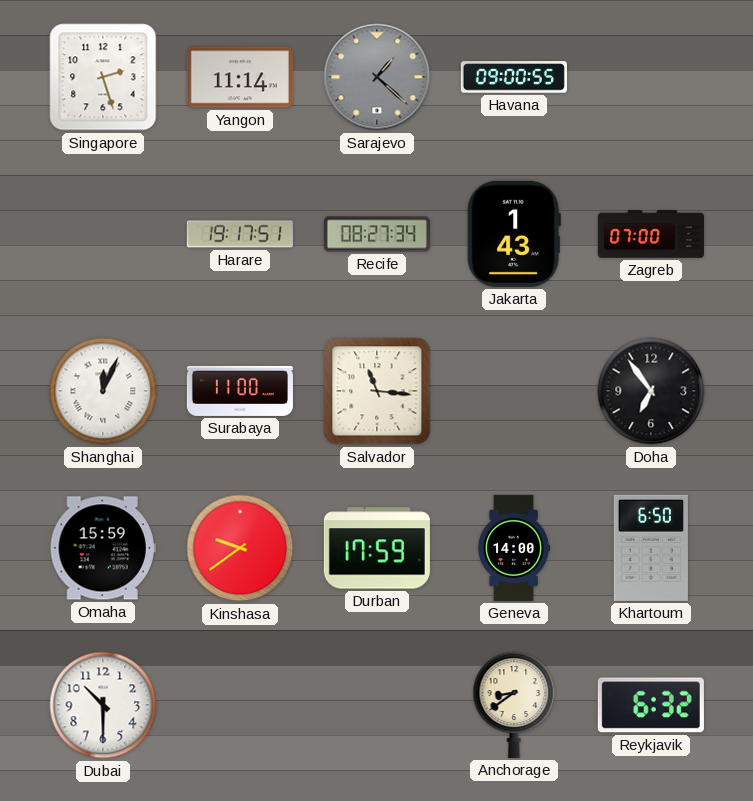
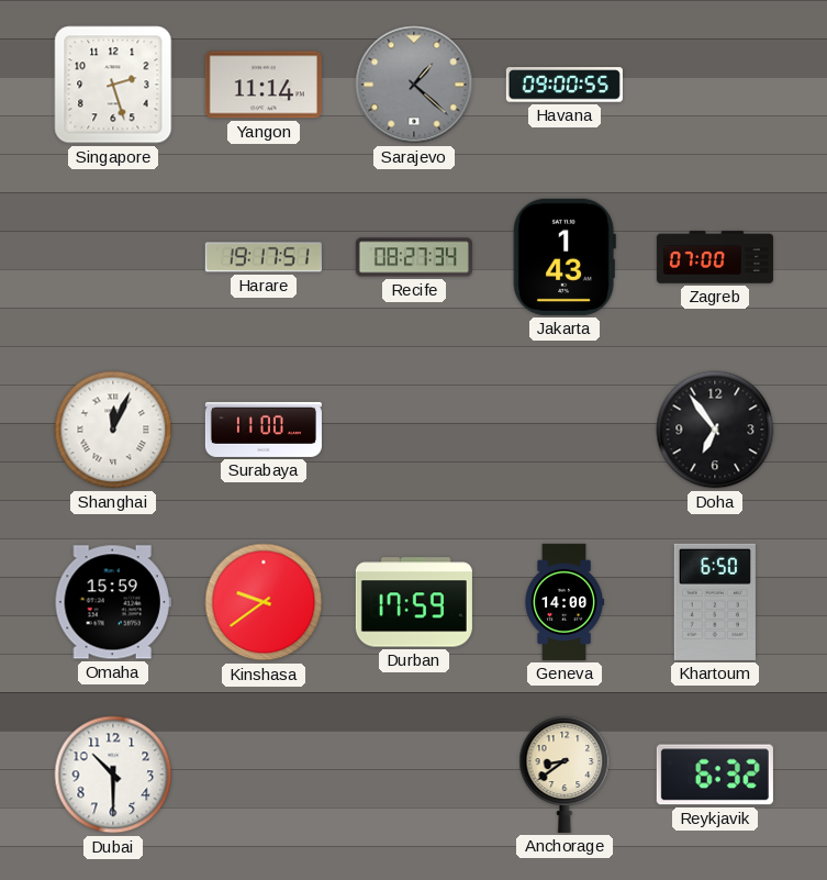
Salvador: 11:16 -> none (377, 391)
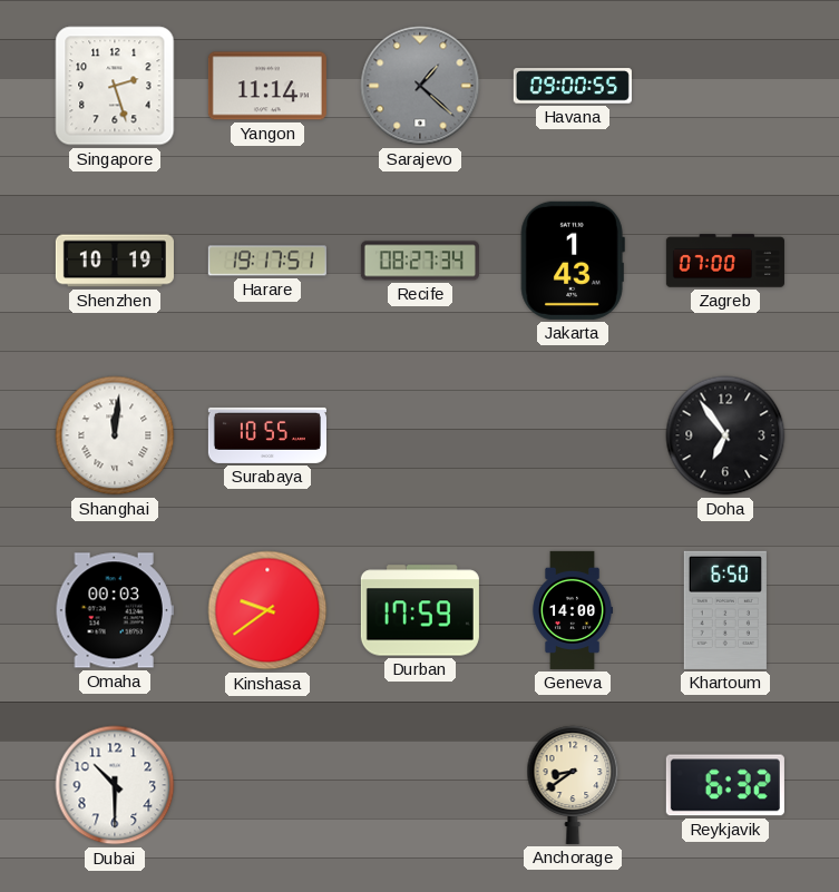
Shenzhen: none -> 10:19 (115, 261)
Shanghai: 12:04 -> 12:01 (115, 435)
Surabaya: 11:00 -> 10:55 (267, 435)
Omaha: 15:59 -> 00:03 (115, 610)
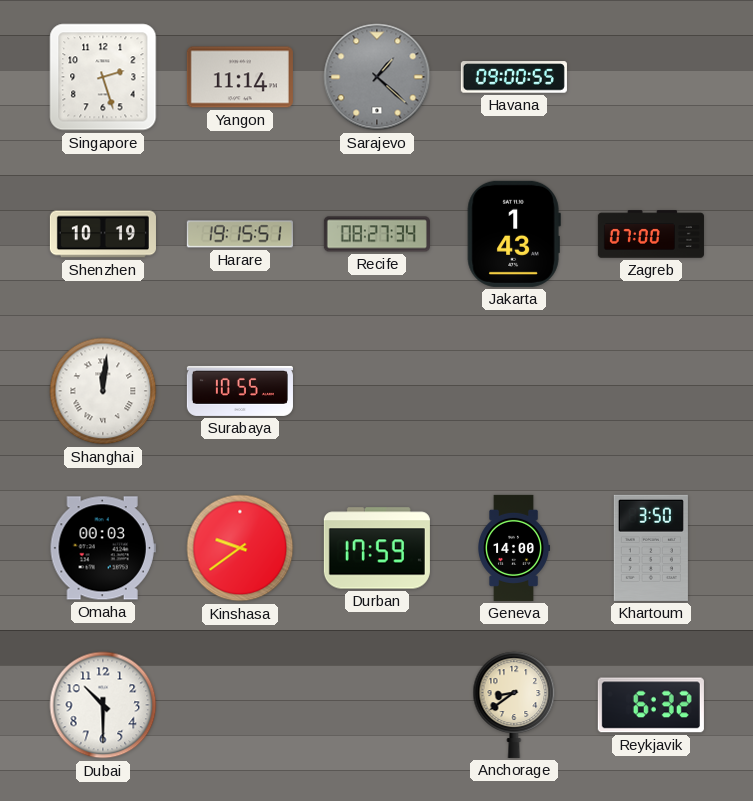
Harare: 19:17 -> 19:15 (240, 234)
Doha: 6:54 -> none (725, 435)
Khartoum: 6:50 -> 3:50 (651, 548)
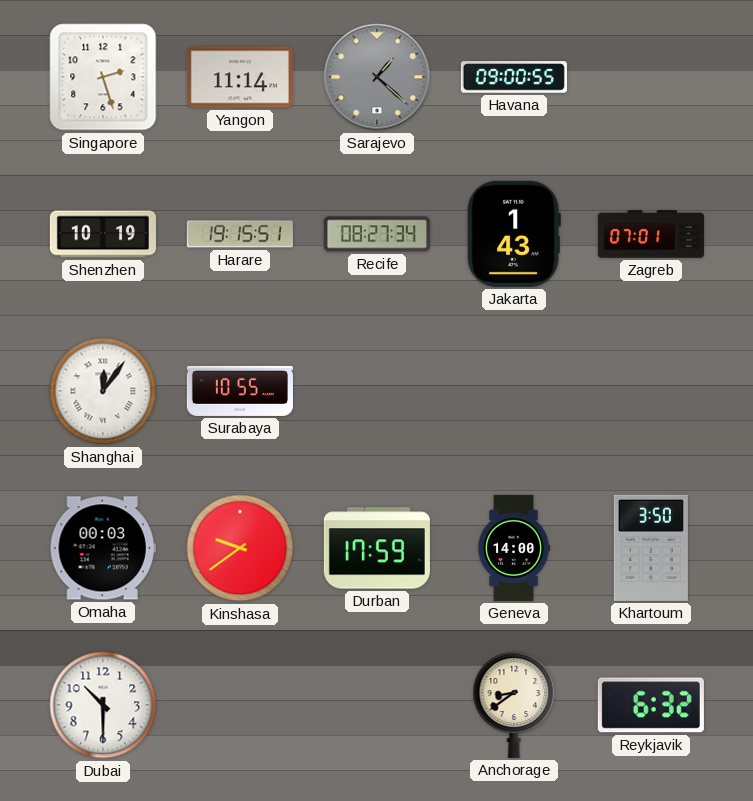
Zagreb: 07:00 -> 07:01 (651, 234)
Shanghai: 12:01 -> 12:06 (103, 391)
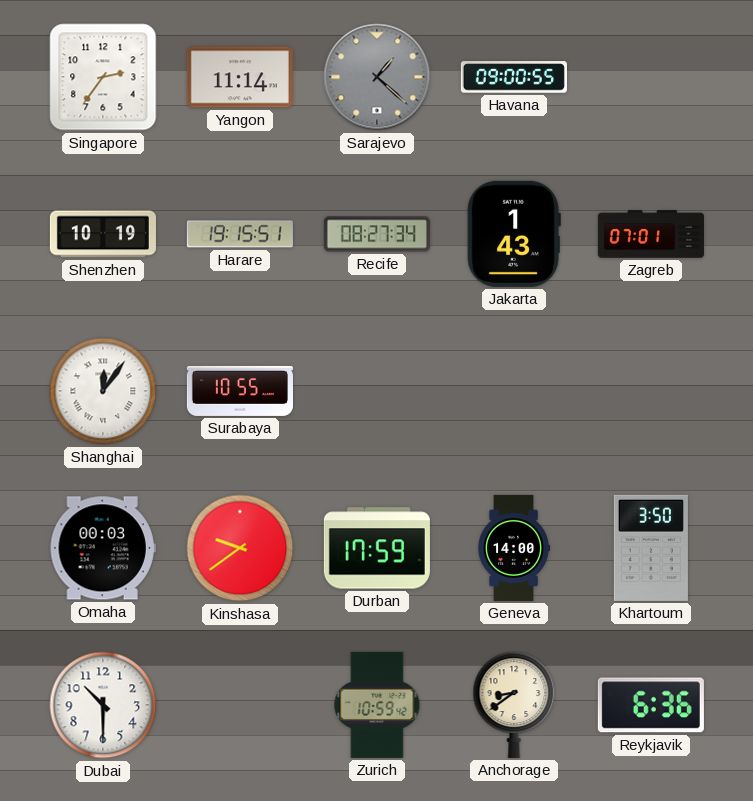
Singapore: 2:27 -> 2:36 (103, 77)
Zurich: none -> 10:59 (377, 705)
Reykjavik: 6:32 -> 6:36 (651, 705)
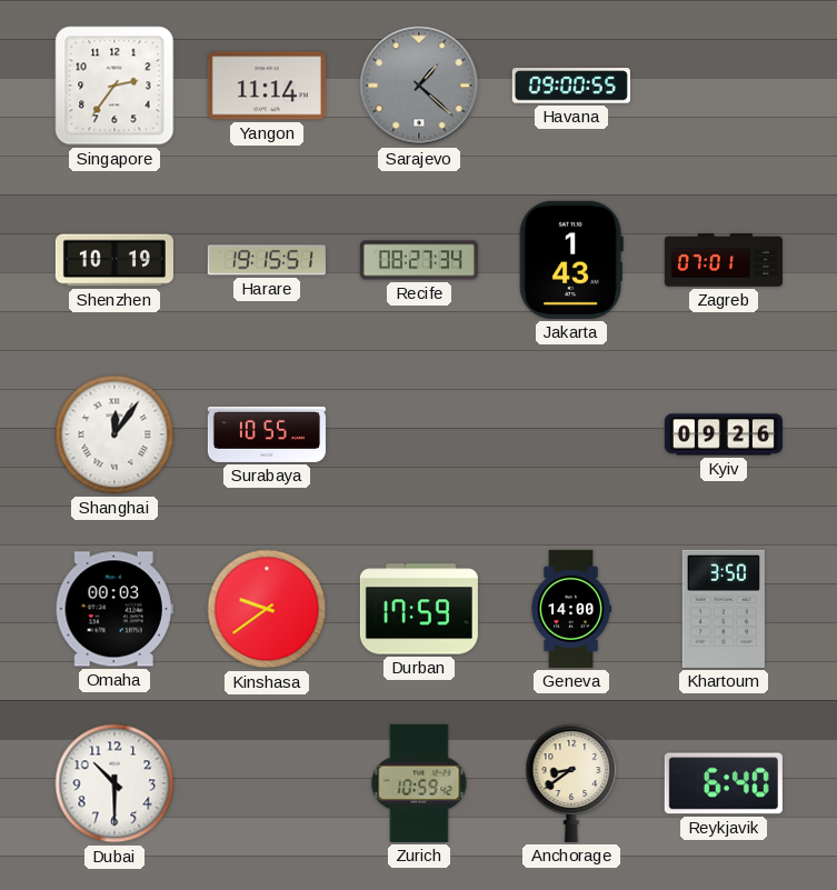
Kyiv: none -> 09:26 (724, 434)
Reykjavik: 6:36 -> 6:40 (724, 783)
